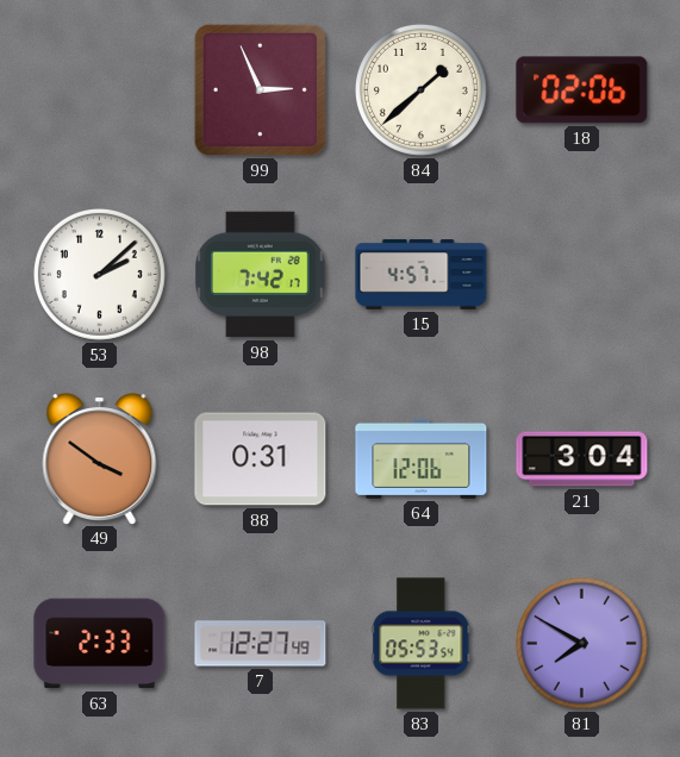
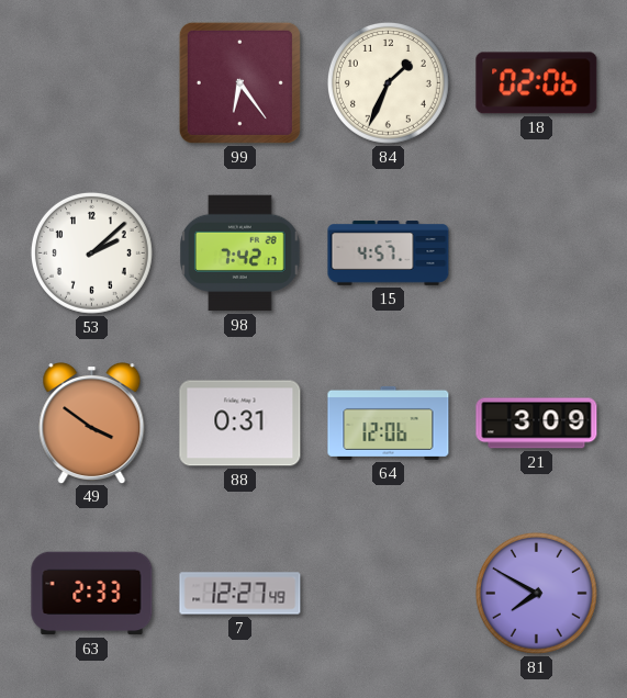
99: 2:56 -> 6:24 (239, 82)
84: 1:38 -> 1:34 (388, 82)
21: 3:04 -> 3:09 (537, 424)
83: 05:53 -> none (422, 644)
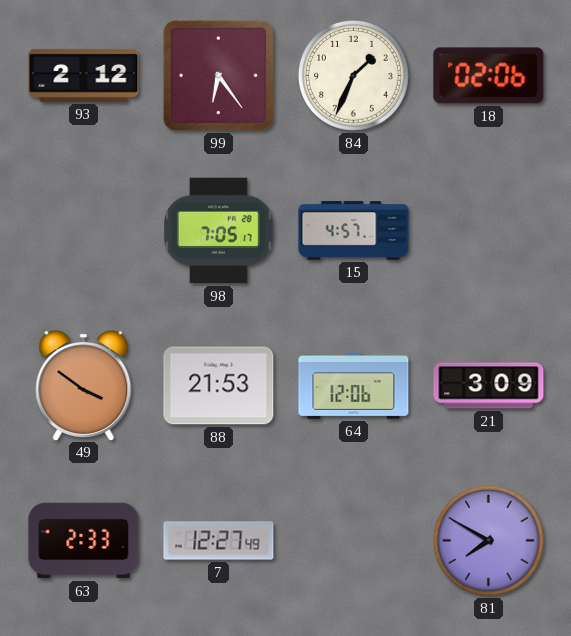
93: none -> 2:12 (84, 75)
53: 2:08 -> none (91, 252)
98: 7:42 -> 7:05 (219, 231)
88: 0:31 -> 21:53 (219, 386)
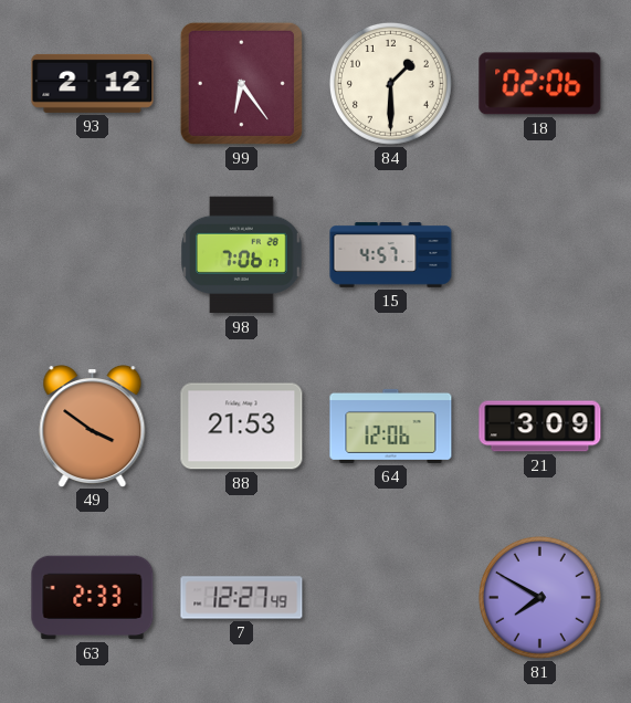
84: 1:34 -> 1:30 (390, 83)
98: 7:05 -> 7:06 (242, 255)
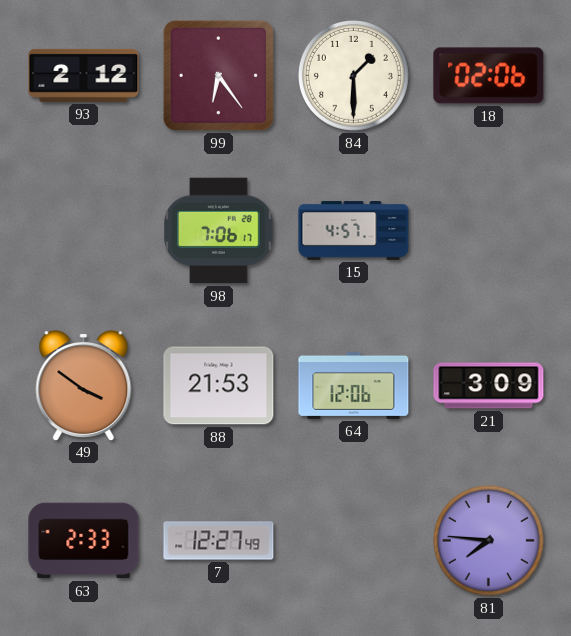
81: 7:50 -> 7:46 (488, 540)
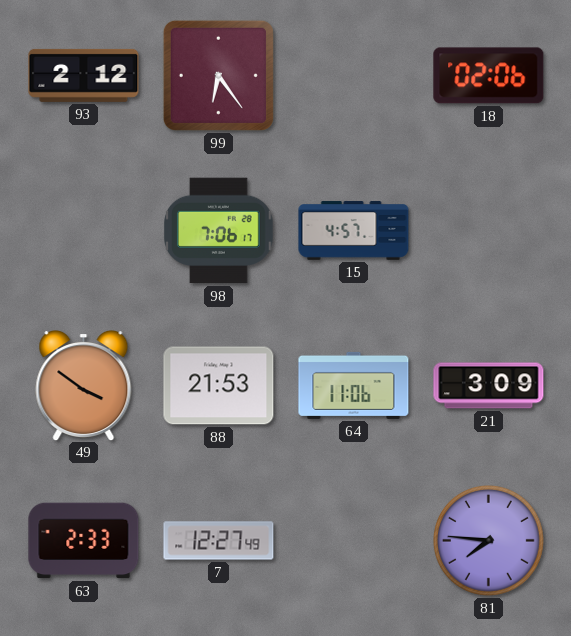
84: 1:30 -> none (353, 75)
64: 12:06 -> 11:06 (354, 385)
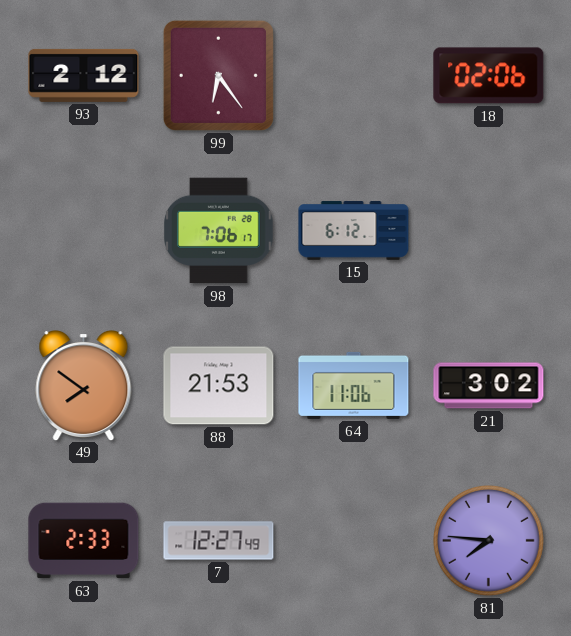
15: 4:57 -> 6:12 (354, 231)
49: 3:51 -> 7:51 (84, 386)
21: 3:09 -> 3:02 (489, 386)
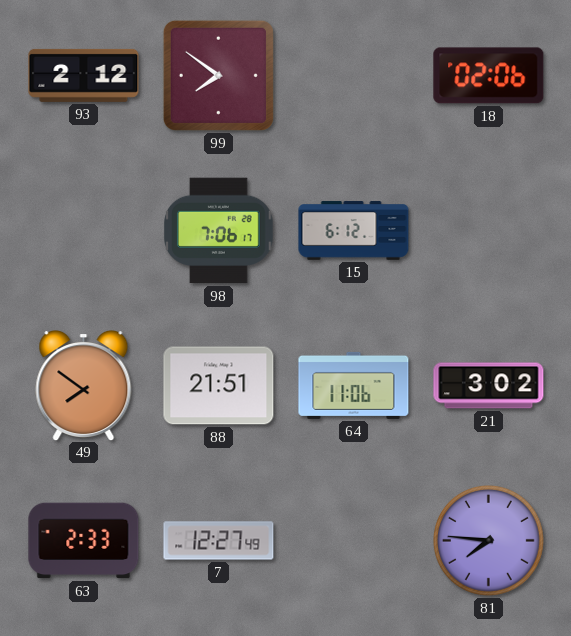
99: 6:24 -> 7:51 (218, 75)
88: 21:53 -> 21:51 (219, 386)
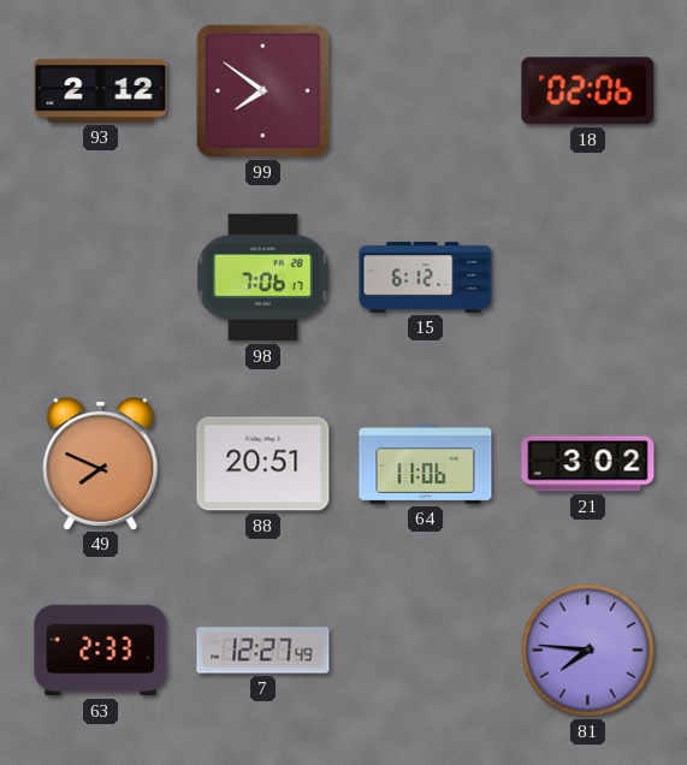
49: 7:51 -> 7:49 (101, 464)
88: 21:51 -> 20:51 (263, 464)
